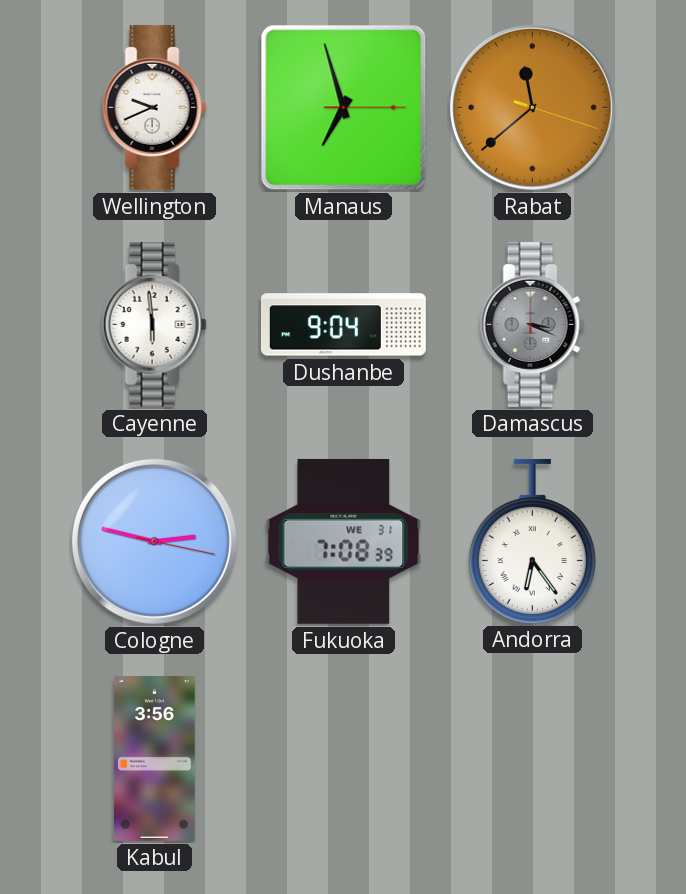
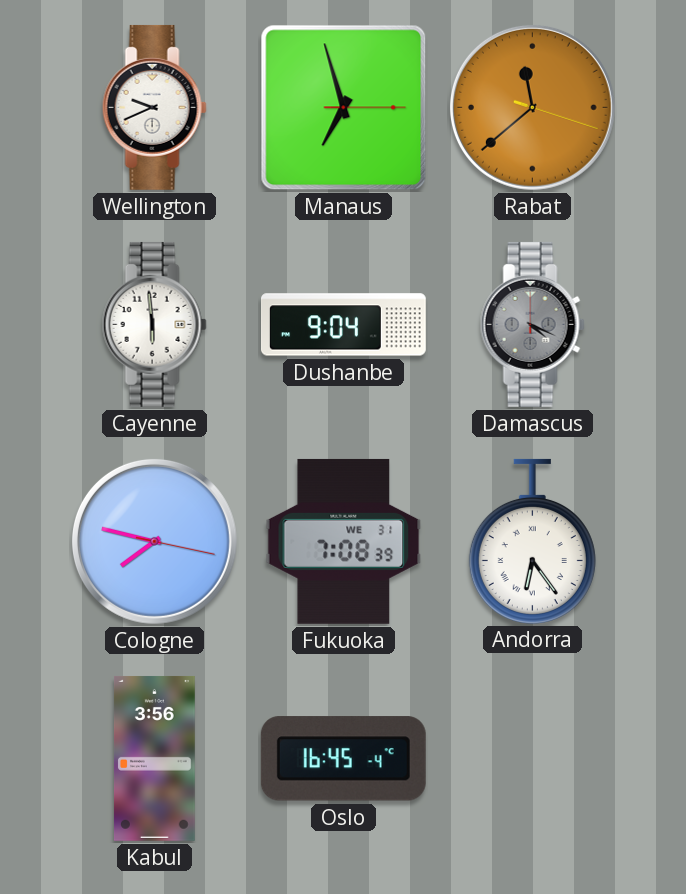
Damascus: 3:19 -> 4:19 (532, 324)
Cologne: 2:47 -> 7:47 (154, 541)
Oslo: none -> 16:45 (343, 759)
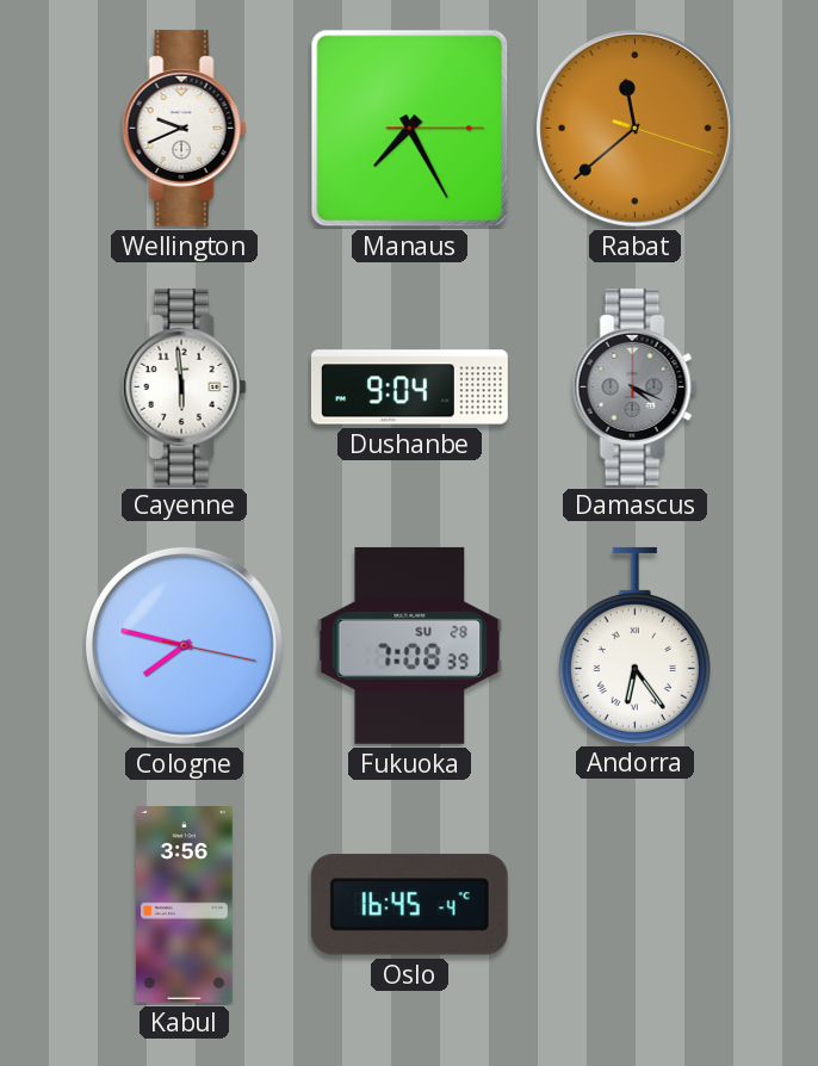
Manaus: 6:57 -> 7:25 (410, 129)
Fukuoka date: WE 31 -> SU 28 (410, 645)
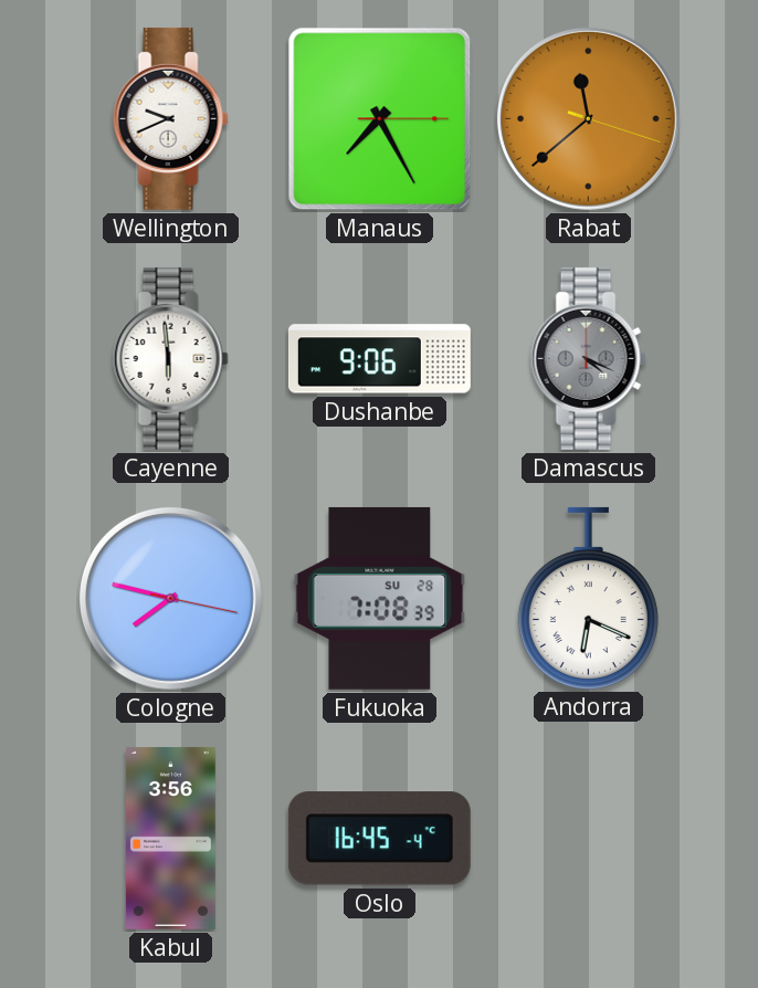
Dushanbe: 9:04 -> 9:06 (379, 359)
Andorra: 6:24 -> 6:19 (588, 598)
